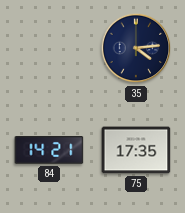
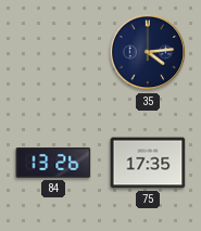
84: 14:21 -> 13:26 (53, 164)
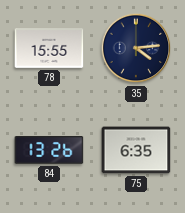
78: none -> 15:55 (49, 48)
75: 17:35 -> 6:35 (136, 150)
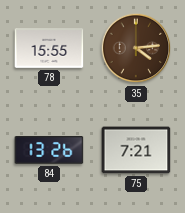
35 dial: navy -> brown (136, 48)
75: 6:35 -> 7:21 (136, 150)
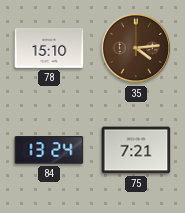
78: 15:55 -> 15:10 (49, 48)
84: 13:26 -> 13:24 (49, 151)
